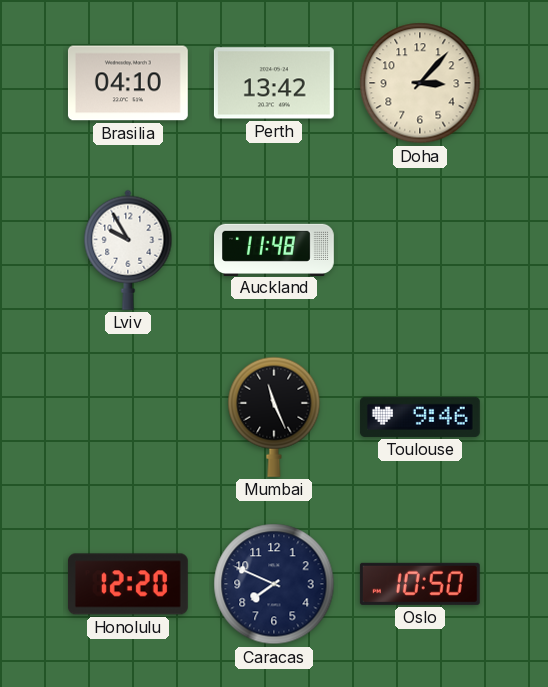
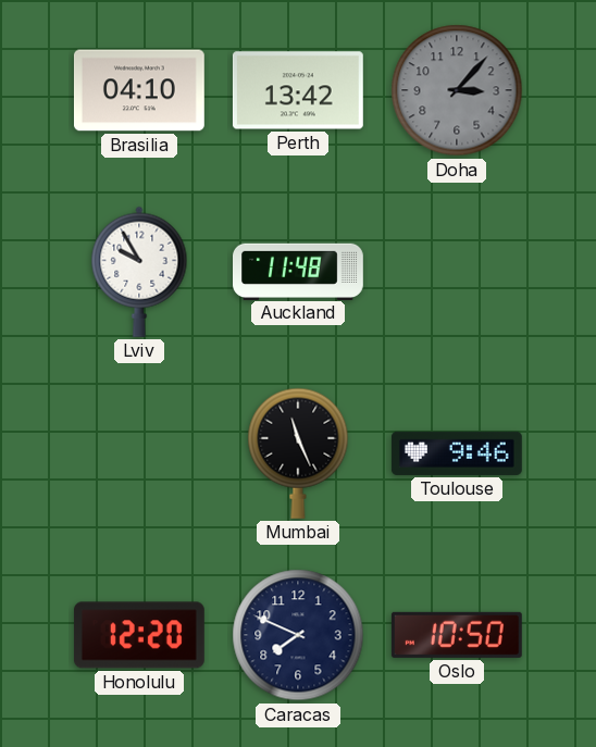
Doha dial: cream -> grey (457, 90)
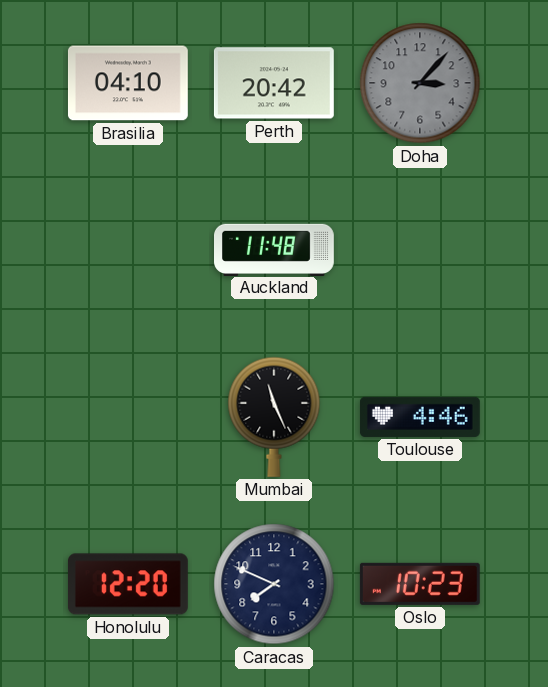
Perth: 13:42 -> 20:42 (274, 83)
Lviv: 9:55 -> none (139, 272)
Toulouse: 9:46 -> 4:46 (420, 417)
Oslo: 10:50 -> 10:23 (420, 584)
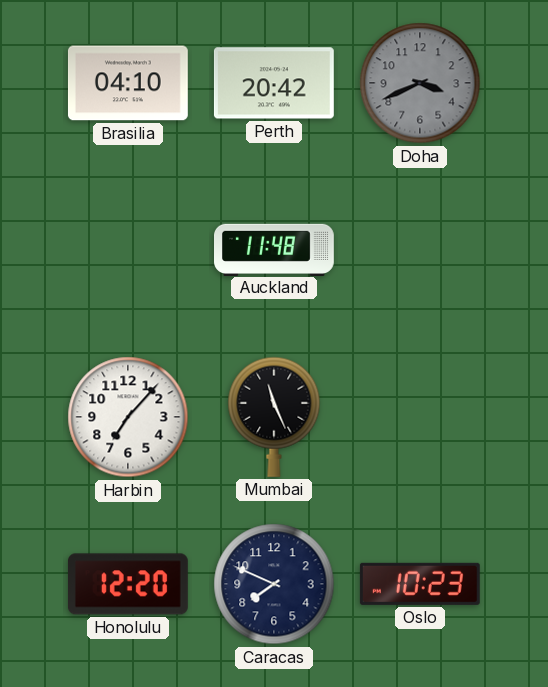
Doha: 3:07 -> 3:41 (420, 83)
Harbin: none -> 7:07 (128, 417)
Toulouse: 4:46 -> none (420, 417)
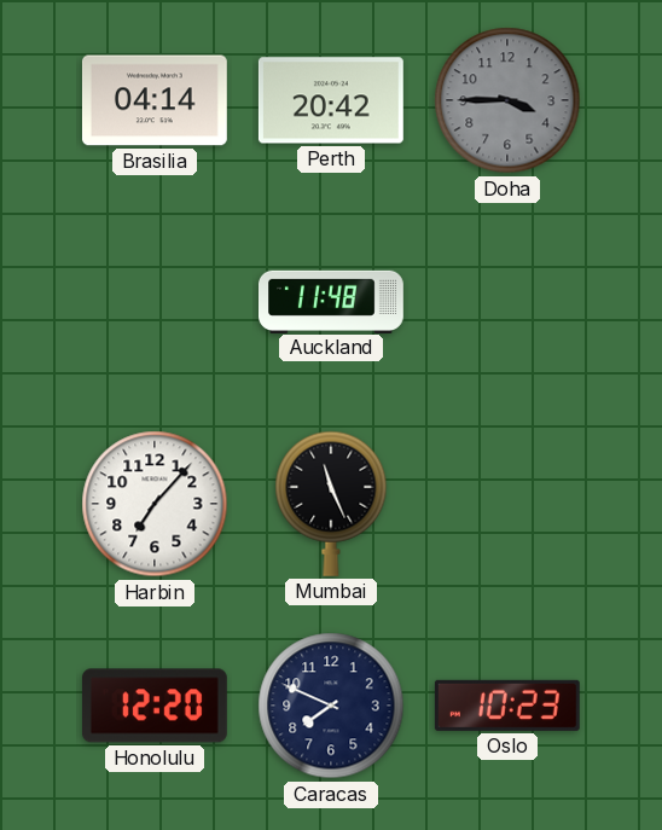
Brasilia: 04:10 -> 04:14 (155, 100)
Doha: 3:41 -> 3:45 (507, 100)
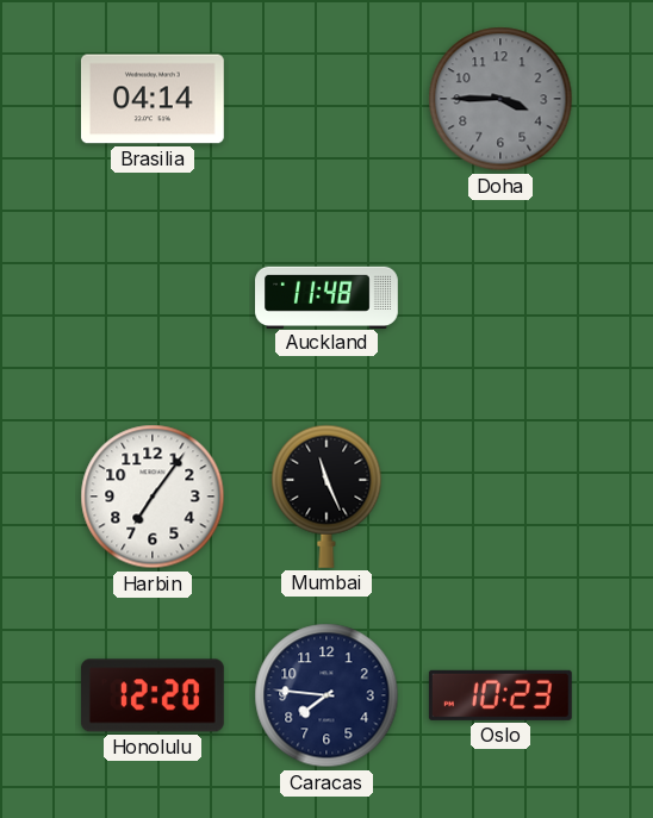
Perth: 20:42 -> none (331, 100)
Harbin: 7:07 -> 7:06 (153, 497)
Caracas: 7:49 -> 7:46 (326, 695)
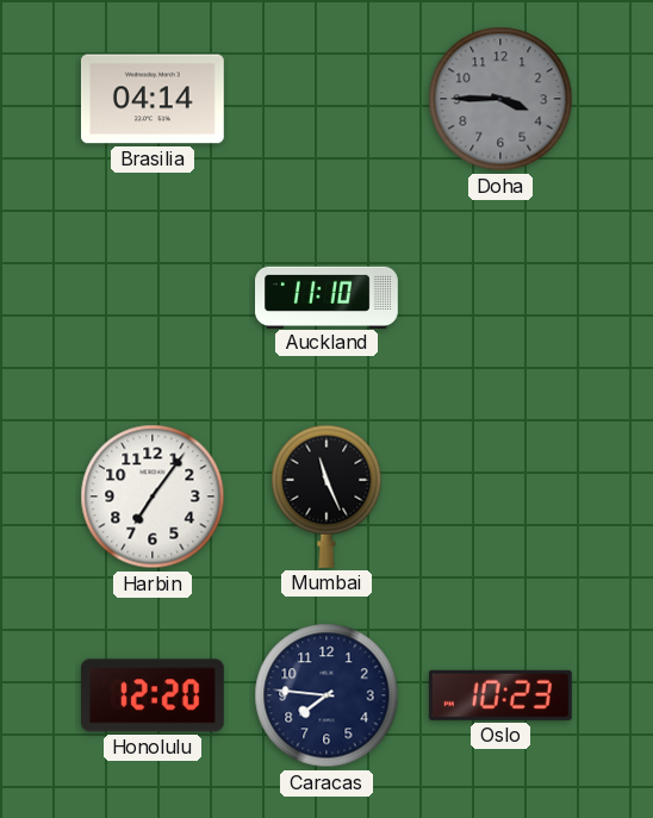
Auckland: 11:48 -> 11:10 (328, 296)
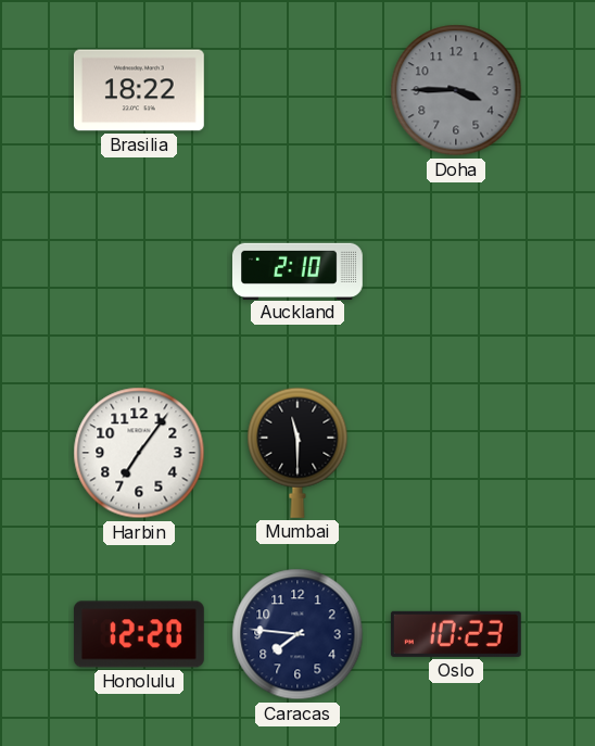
Brasilia: 04:14 -> 18:22 (139, 90)
Auckland: 11:10 -> 2:10 (299, 270)
Mumbai: 11:26 -> 11:30 (297, 453)
